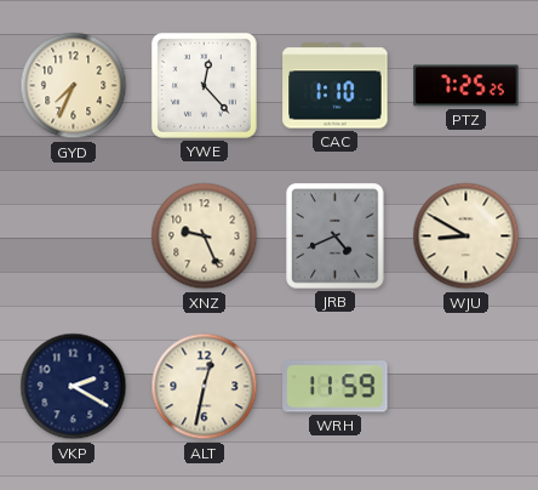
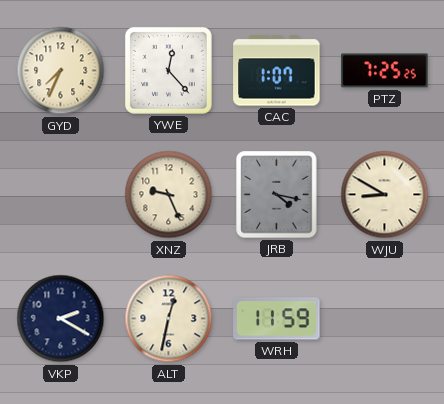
CAC: 1:10 -> 1:07 (277, 71)
JRB: 4:41 -> 4:17 (277, 195)
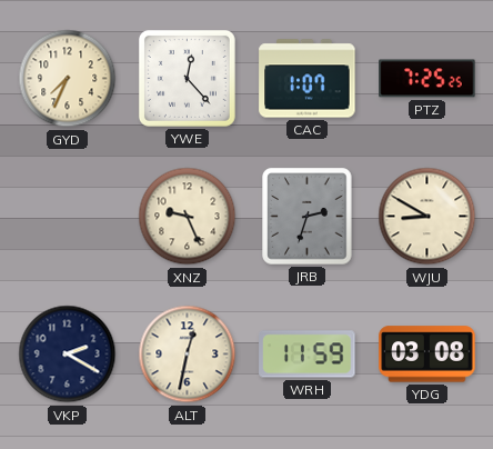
JRB: 4:17 -> 2:33 (308, 217)
YDG: none -> 03:08 (427, 355)
